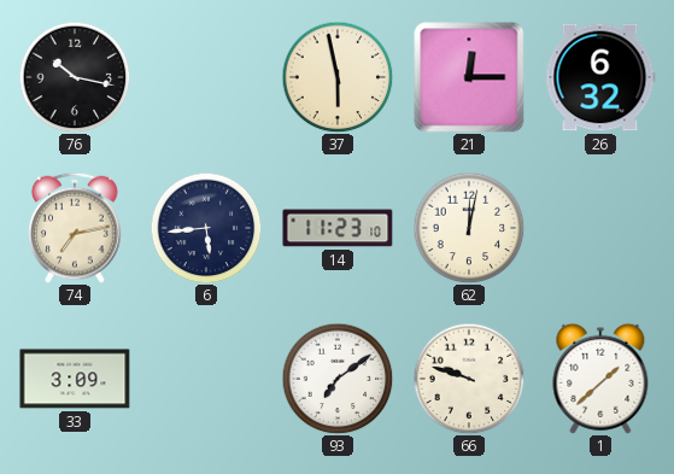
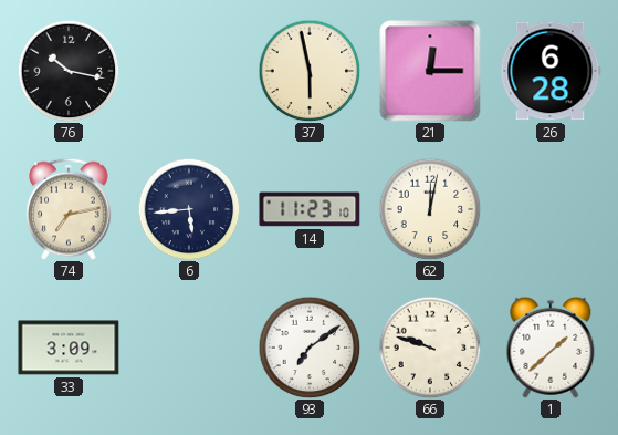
26: 6:32 -> 6:28 (551, 71)
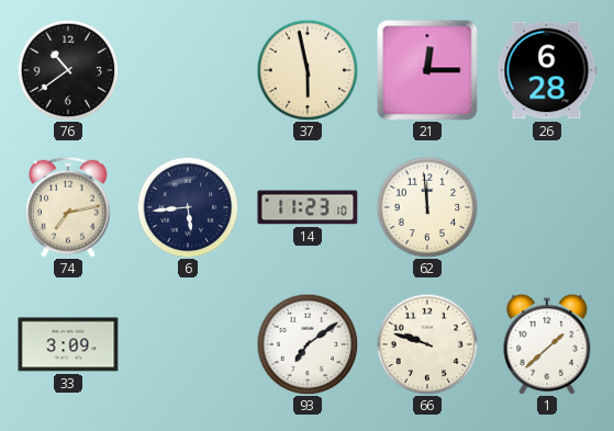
76: 10:17 -> 10:39 (68, 70)
62: 12:02 -> 11:59 (427, 207)
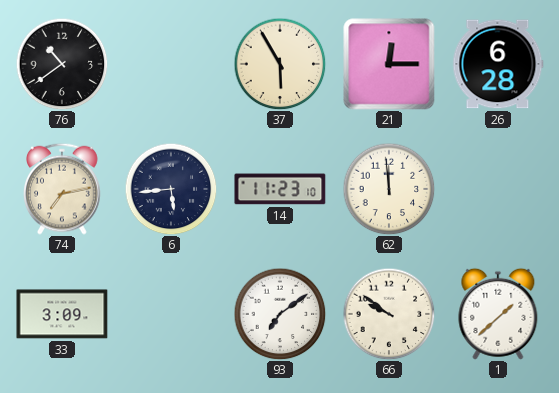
37: 5:58 -> 5:55 (280, 64)
66: 9:48 -> 9:51 (389, 314)
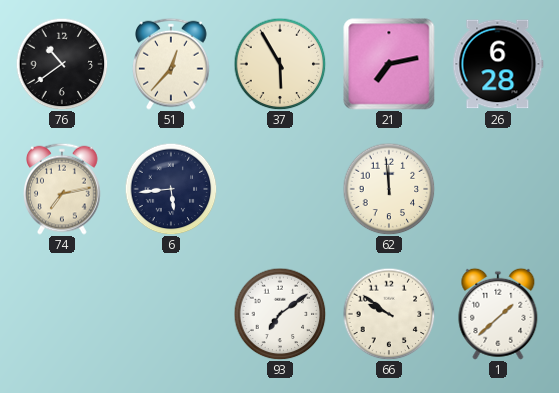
51: none -> 12:37 (172, 64)
21: 12:15 -> 7:13 (389, 64)
14: 11:23 -> none (280, 189)
33: 3:09 -> none (62, 314)
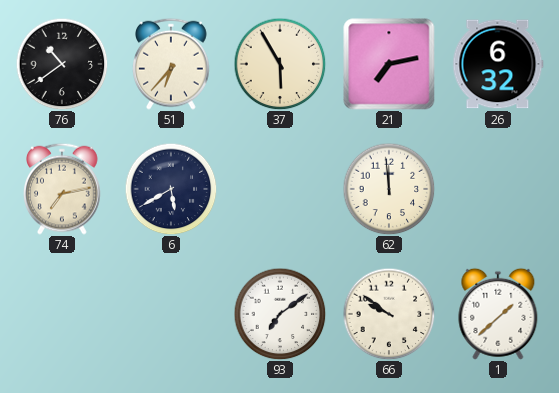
51: 12:37 -> 6:37 (172, 64)
26: 6:28 -> 6:32 (498, 64)
6: 5:44 -> 5:40 (171, 189)
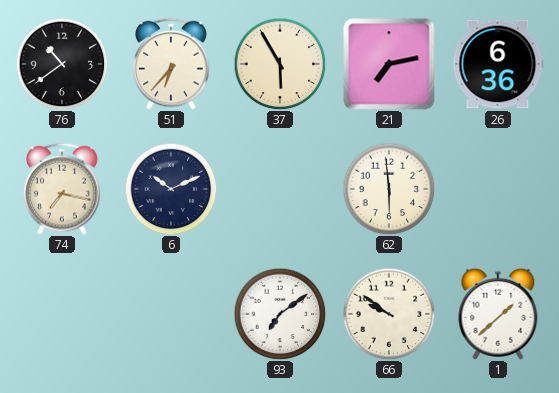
26: 6:32 -> 6:36 (498, 64)
74: 7:13 -> 7:17 (63, 189)
6: 5:40 -> 10:11 (171, 189)
62: 11:59 -> 5:59 (389, 189)
